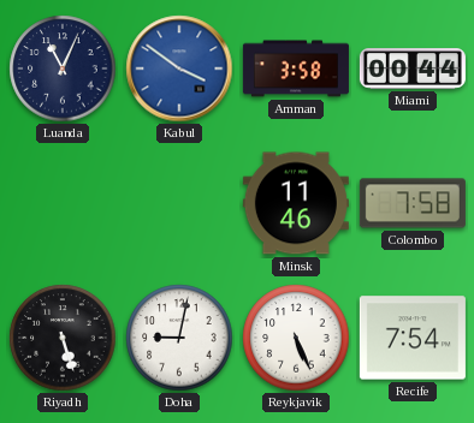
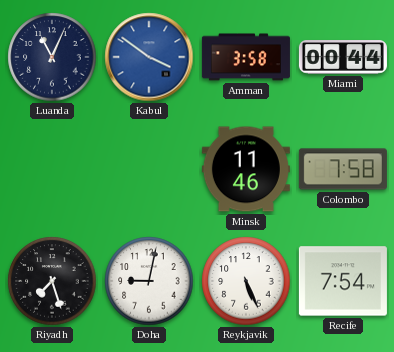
Riyadh: 5:27 -> 7:27 (52, 281)
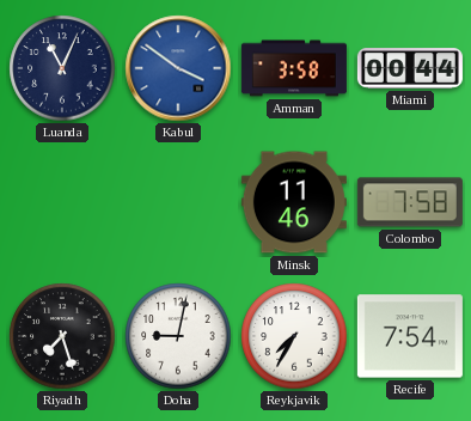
Reykjavik: 5:26 -> 7:35 (294, 336)
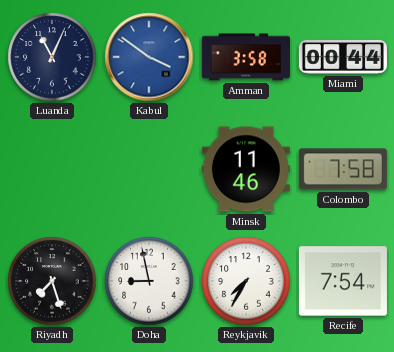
Doha: 9:02 -> 8:58 (149, 281)
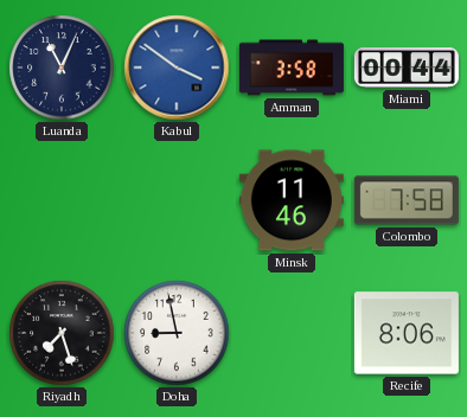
Reykjavik: 7:35 -> none (246, 281)
Recife: 7:54 -> 8:06 (407, 333)
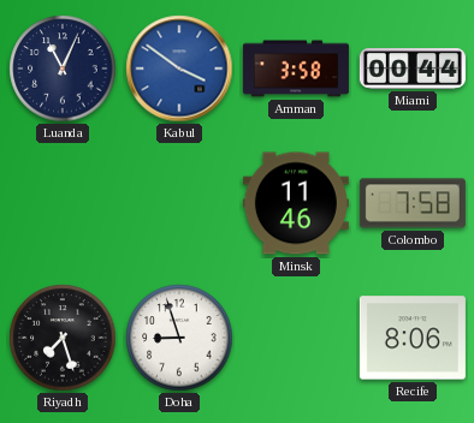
Doha: 8:58 -> 8:57 (179, 338)
